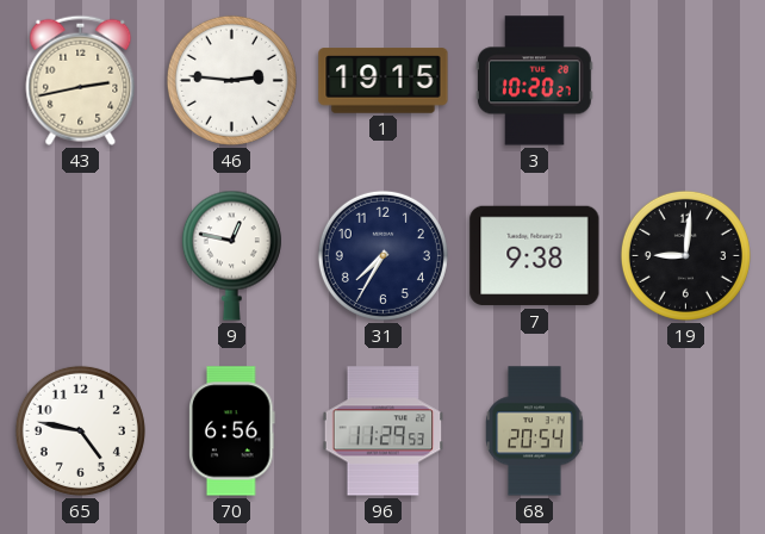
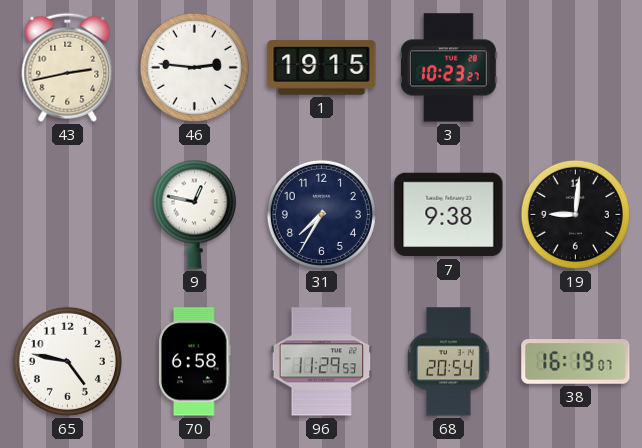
3: 10:20 -> 10:23 (449, 68)
70: 6:56 -> 6:58 (195, 362)
38: none -> 16:19 (576, 362)
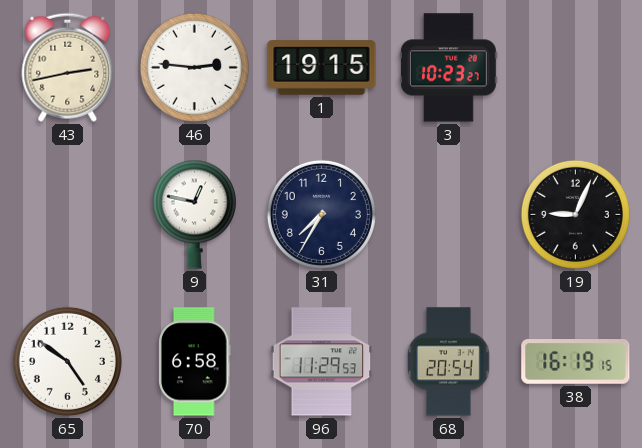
7: 9:38 -> none (449, 215)
19: 9:01 -> 9:04 (575, 214)
65: 4:47 -> 4:51 (67, 361)
38: 16:19:07 -> 16:19:15 (576, 362)
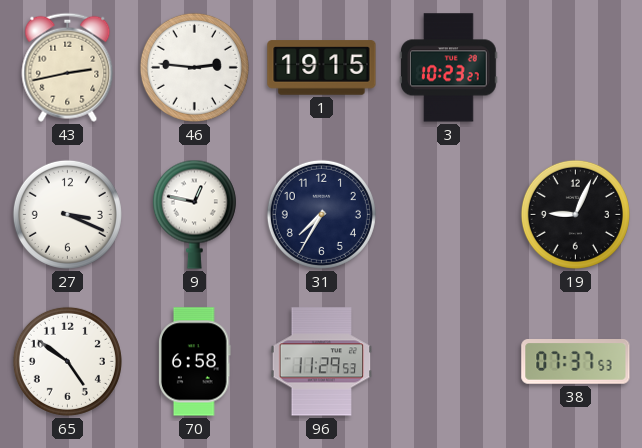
27: none -> 3:19 (67, 214)
68: 20:54 -> none (449, 362)
38: 16:19 -> 07:37 (576, 362)
